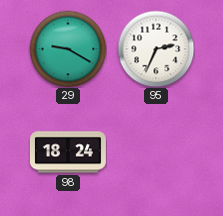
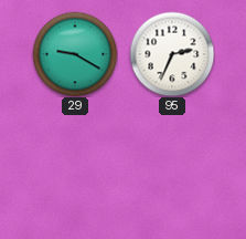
98: 18:24 -> none (68, 152)
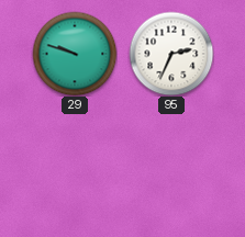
29: 9:20 -> 9:48 (75, 54)
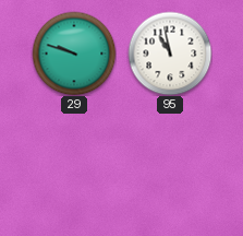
95: 2:34 -> 10:58 (170, 54)
